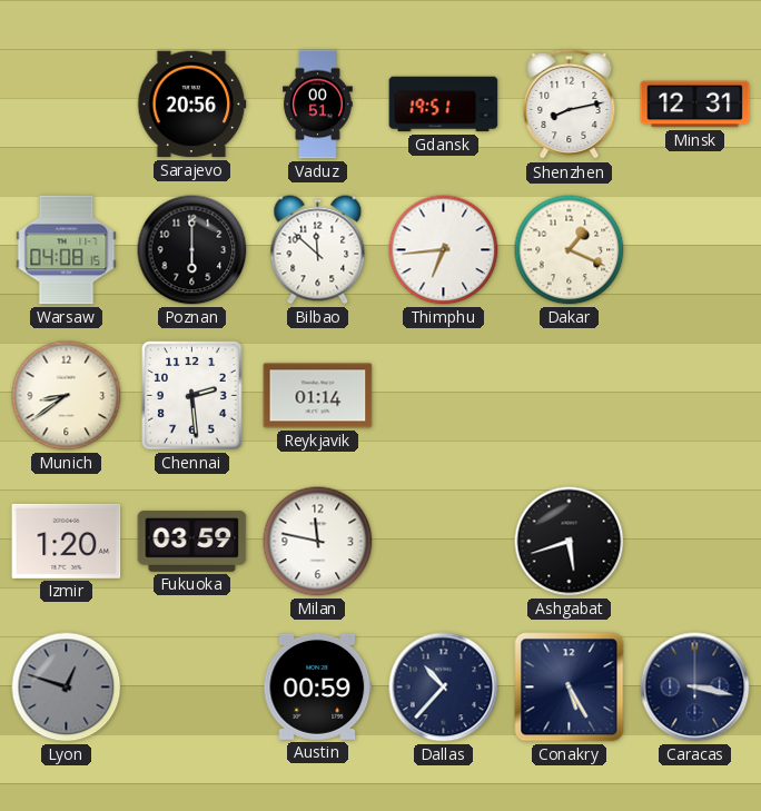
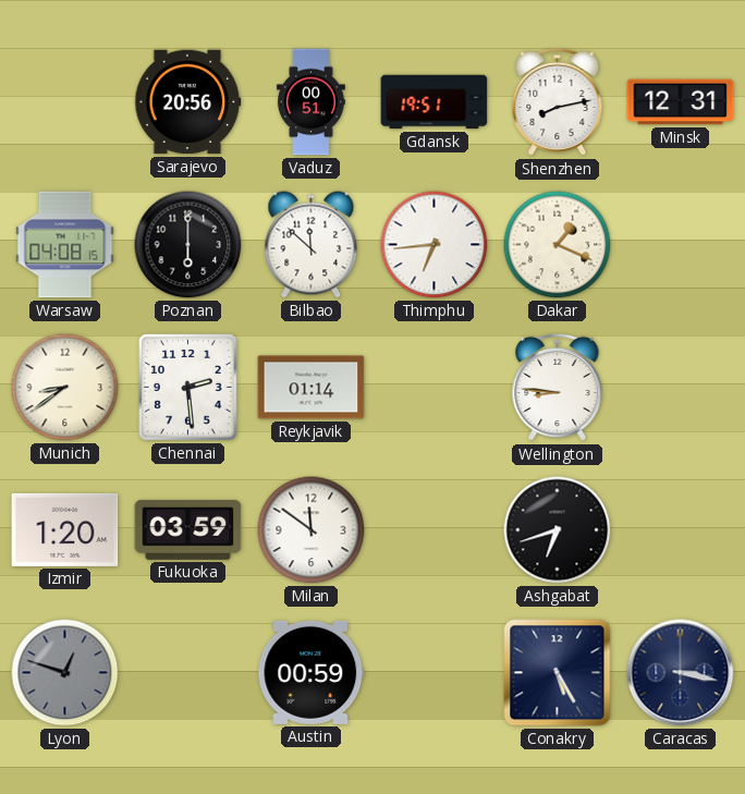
Wellington: none -> 8:46 (558, 388)
Milan: 11:47 -> 11:51 (312, 530)
Ashgabat: 5:42 -> 6:42 (558, 530)
Dallas: 10:37 -> none (444, 688)
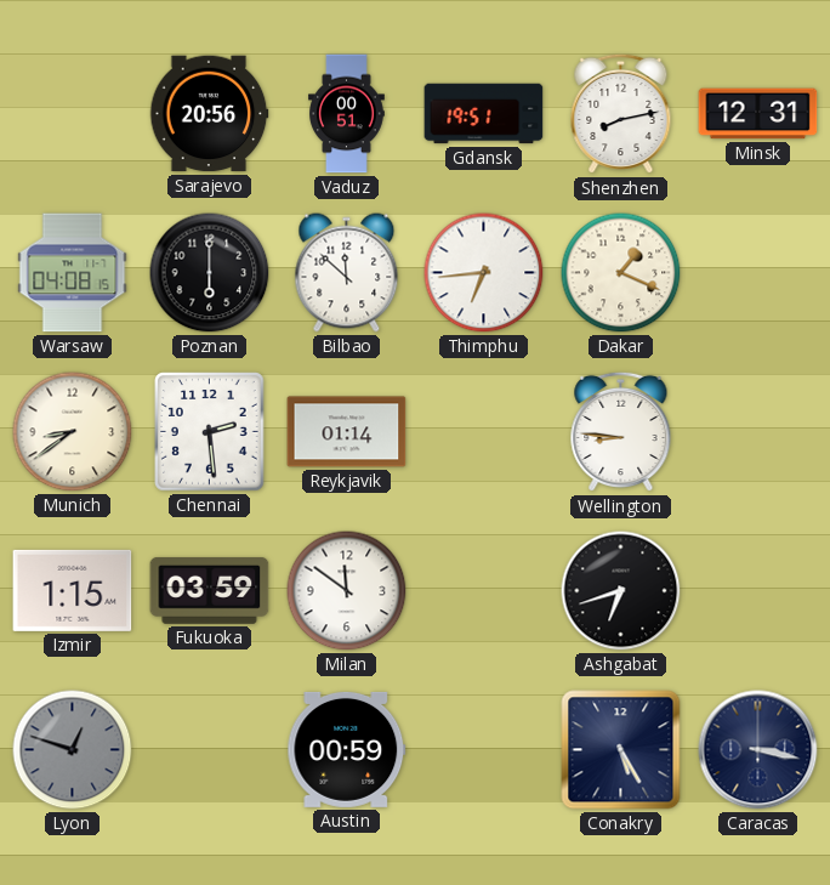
Izmir: 1:20 -> 1:15 (73, 590)
